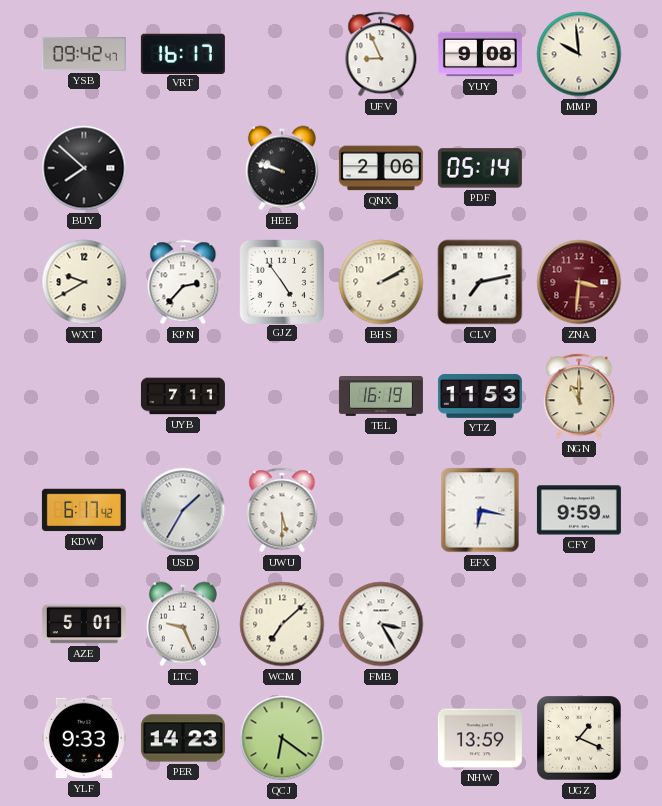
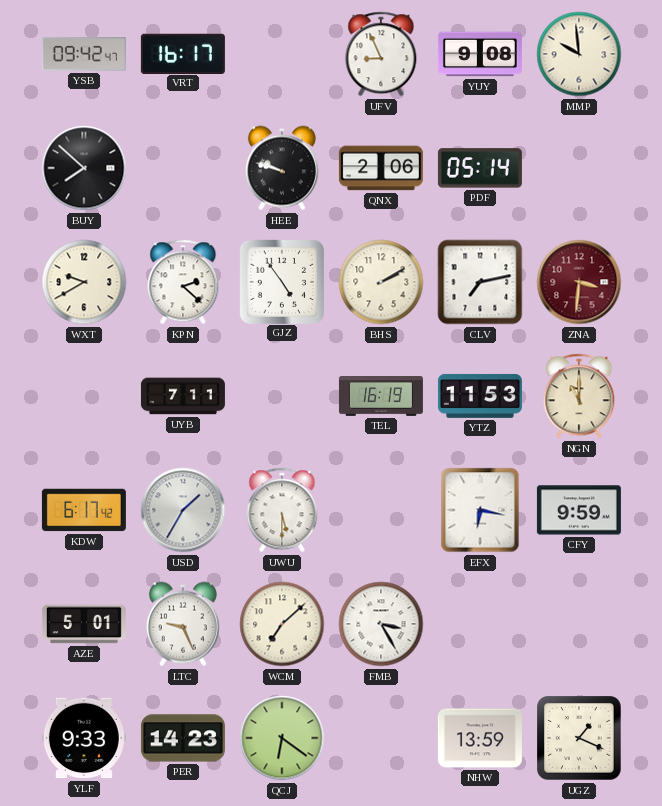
KPN: 2:37 -> 2:22 (183, 282)
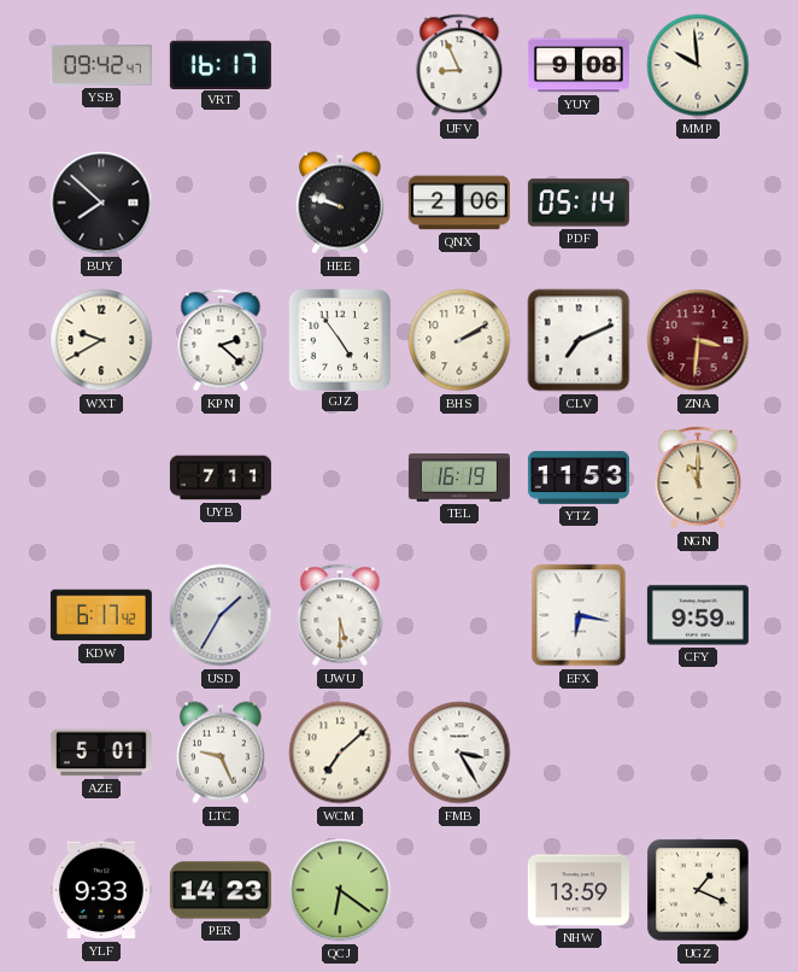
CLV: 7:13 -> 7:11 (579, 340)
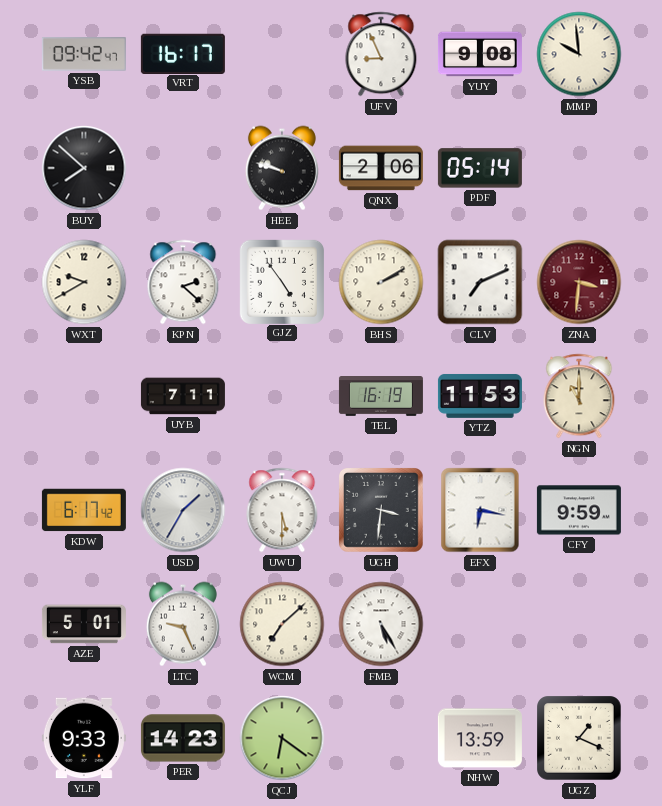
UGH: none -> 3:31 (382, 511)
FMB: 3:25 -> 5:25 (381, 624)
